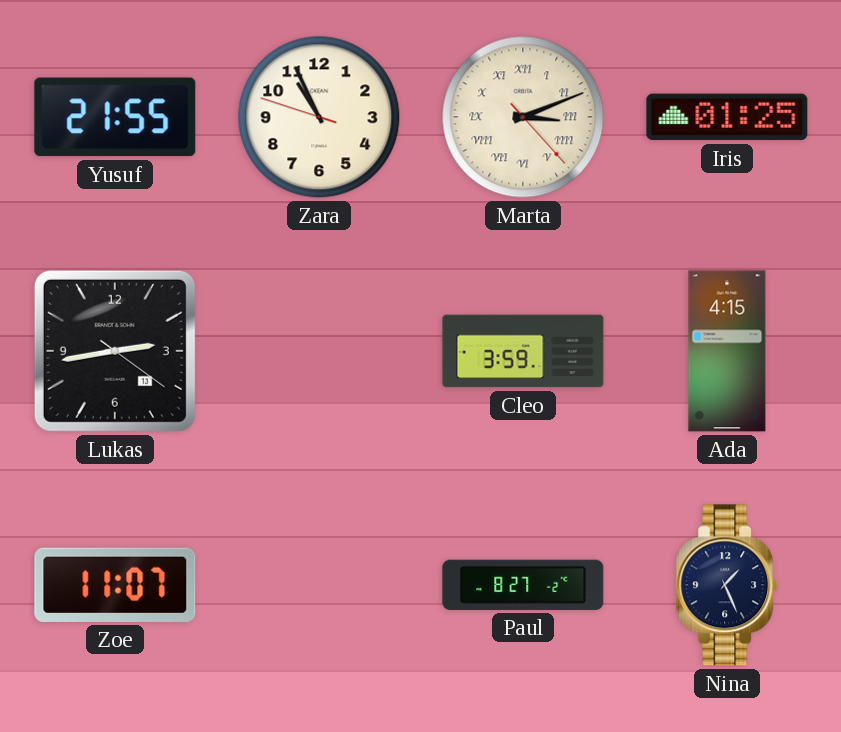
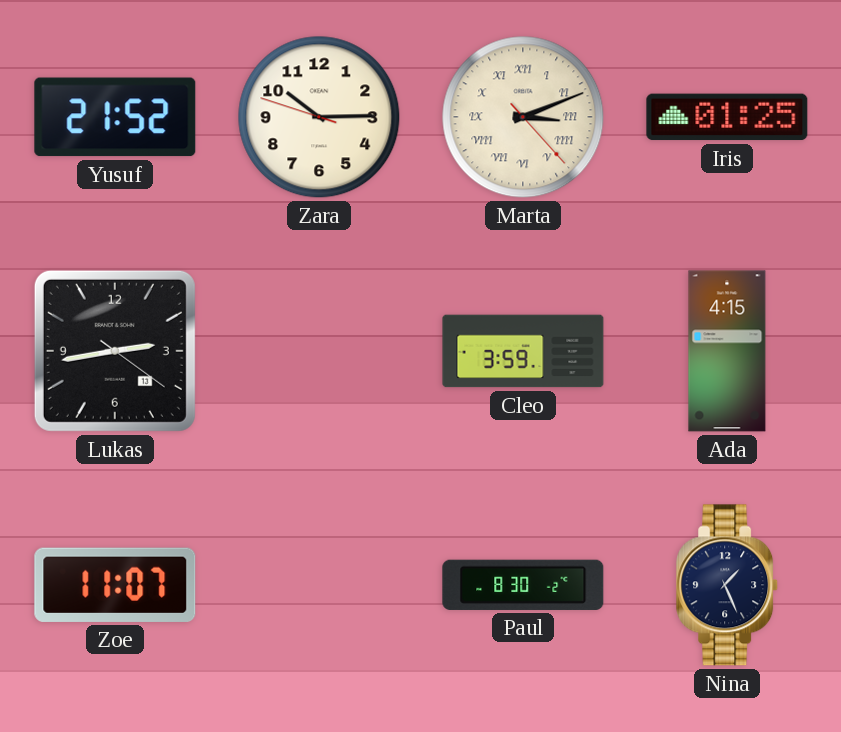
Yusuf: 21:55 -> 21:52 (115, 117)
Zara: 10:55 -> 10:14 (319, 117)
Paul: 8:27 -> 8:30 (523, 585)
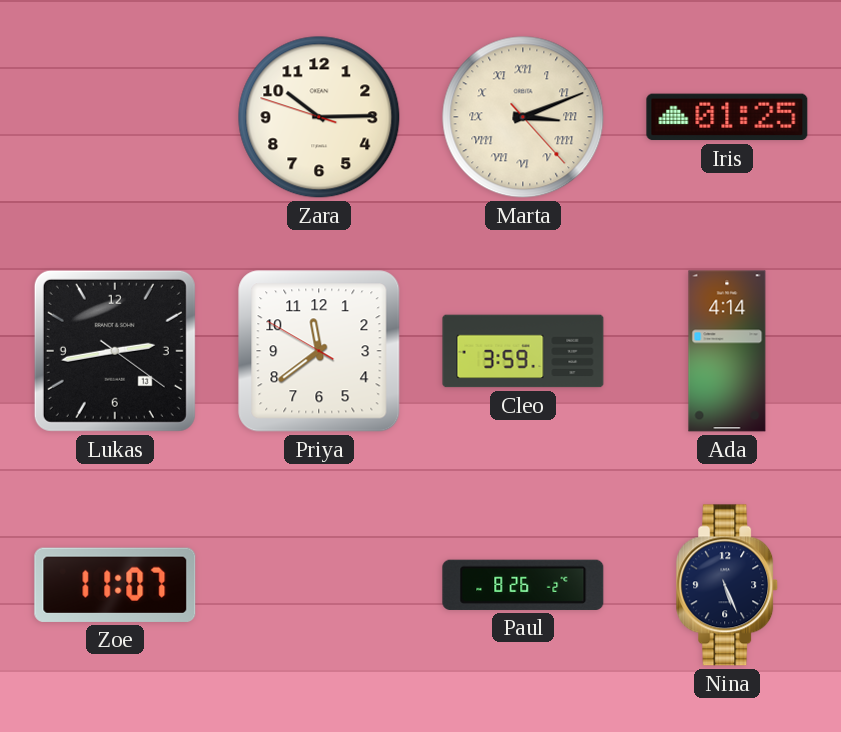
Yusuf: 21:52 -> none (115, 117)
Priya: none -> 11:38 (319, 351)
Ada: 4:15 -> 4:14 (727, 351)
Paul: 8:30 -> 8:26 (523, 585)
Nina: 1:26 -> 5:26 (728, 585)
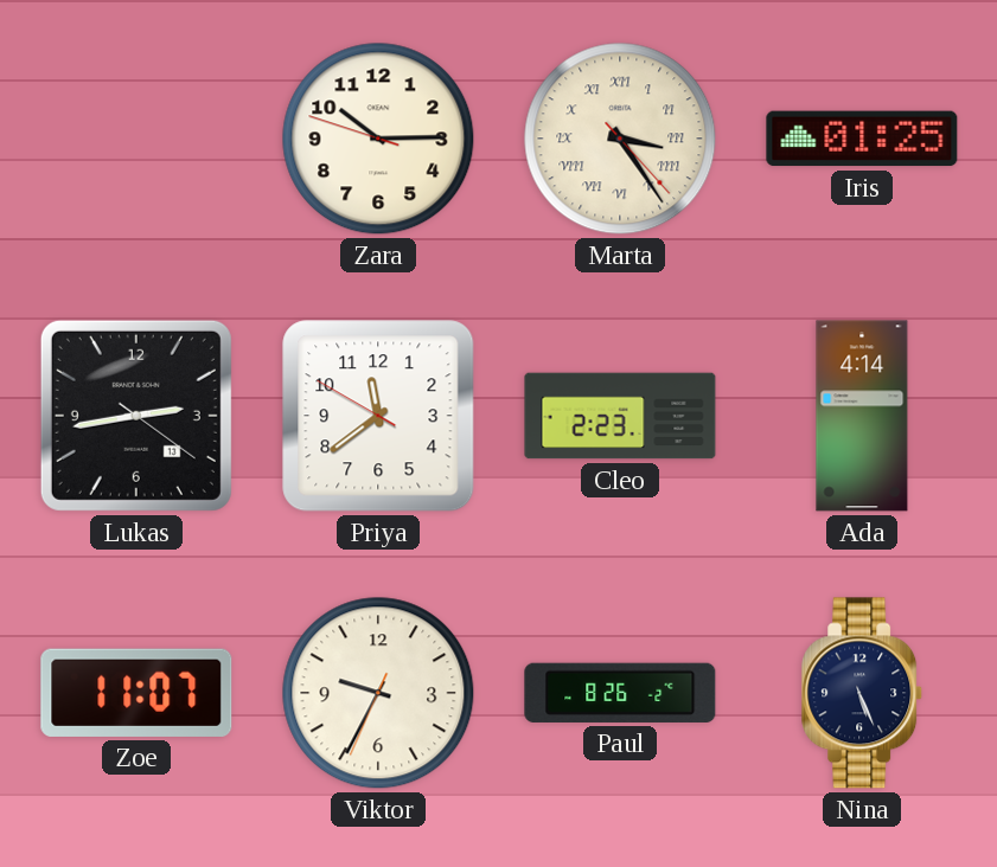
Marta: 3:11 -> 3:24 (620, 139)
Cleo: 3:59 -> 2:23 (620, 416)
Viktor: none -> 9:34 (378, 693)
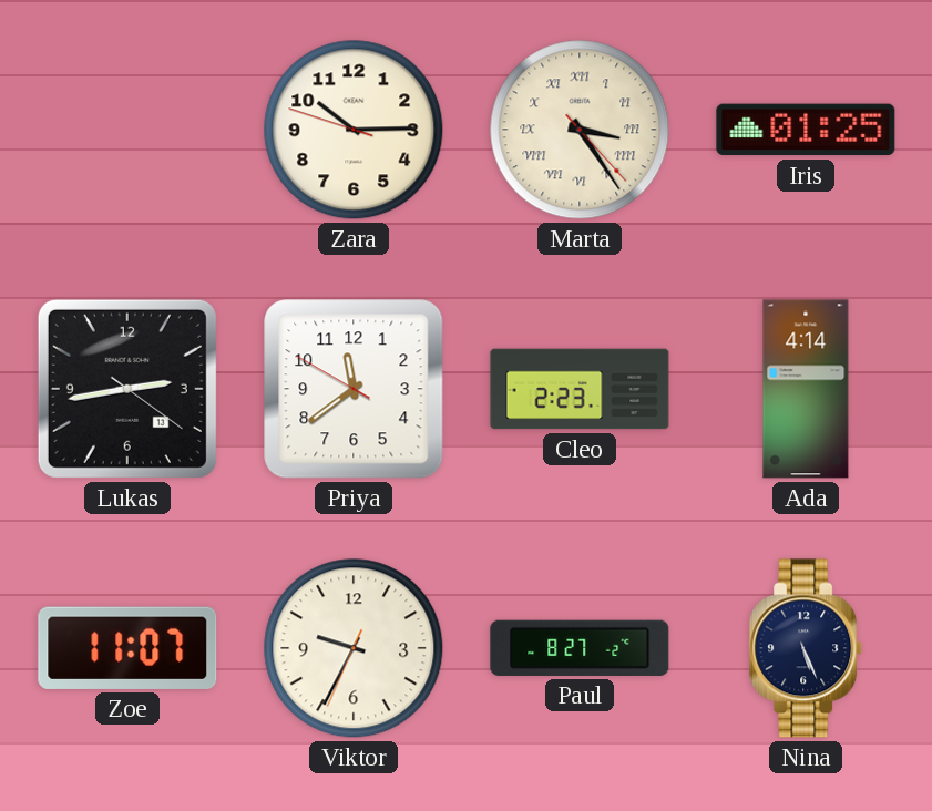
Paul: 8:26 -> 8:27 (580, 648)
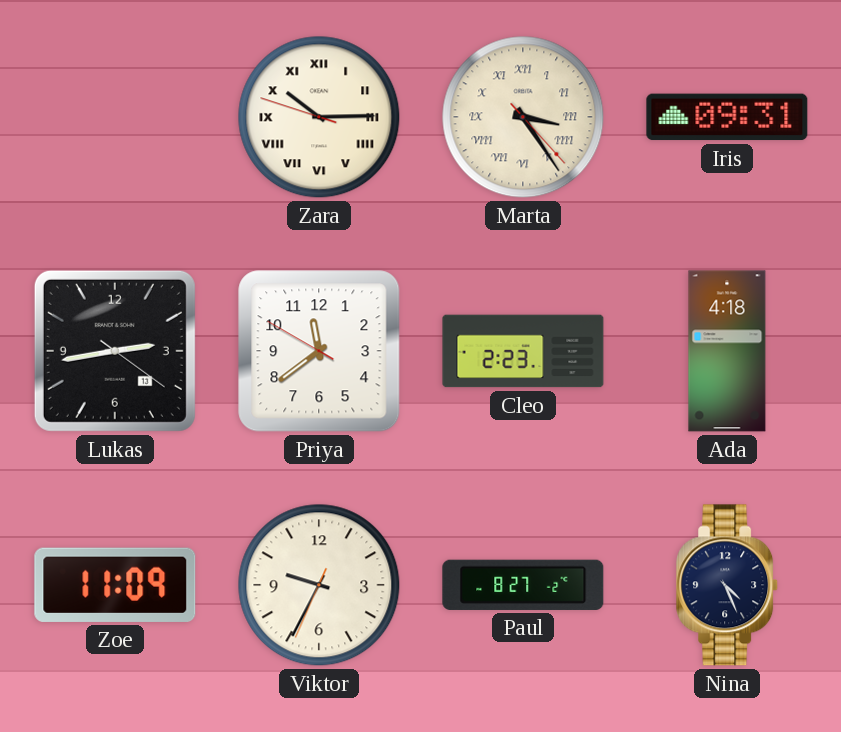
Zara numerals: Arabic -> Roman (319, 117)
Iris: 01:25 -> 09:31 (727, 117)
Ada: 4:14 -> 4:18 (727, 351)
Zoe: 11:07 -> 11:09 (115, 585)
Nina: 5:26 -> 4:26 (728, 585)
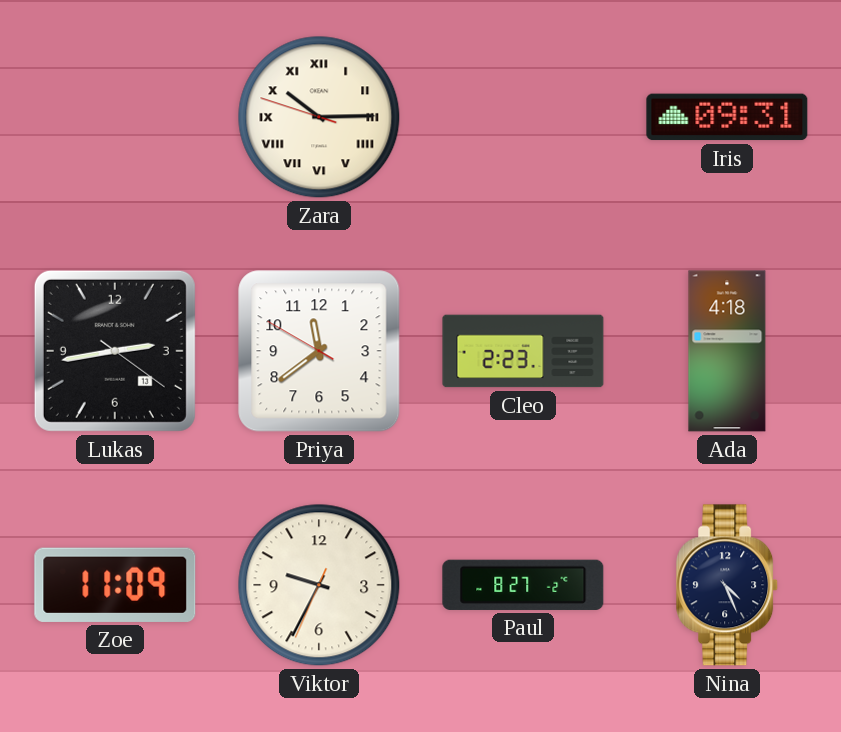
Marta: 3:24 -> none (523, 117)
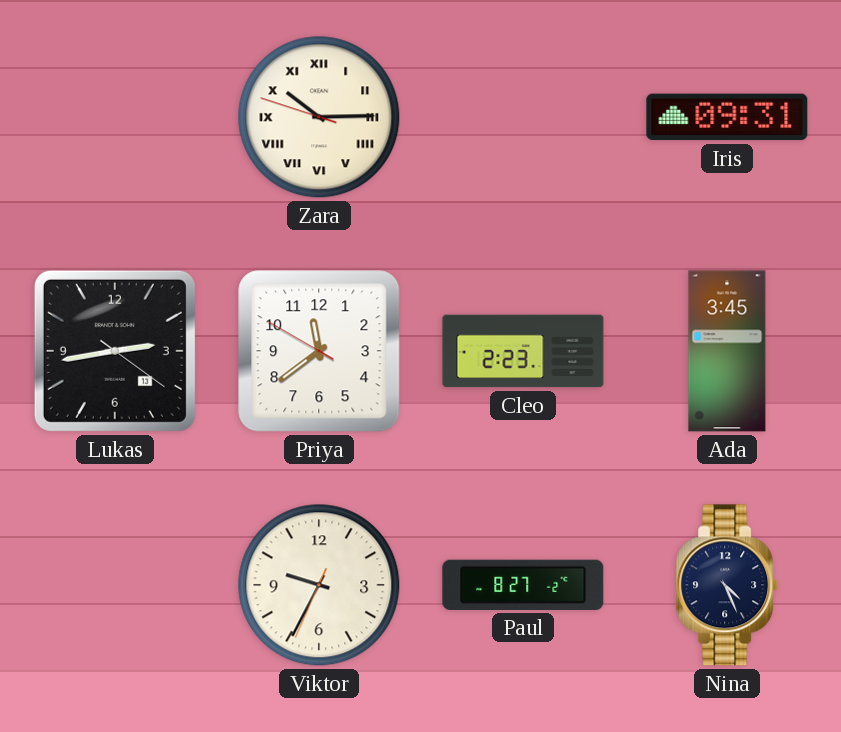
Ada: 4:18 -> 3:45 (727, 351)
Zoe: 11:09 -> none (115, 585)
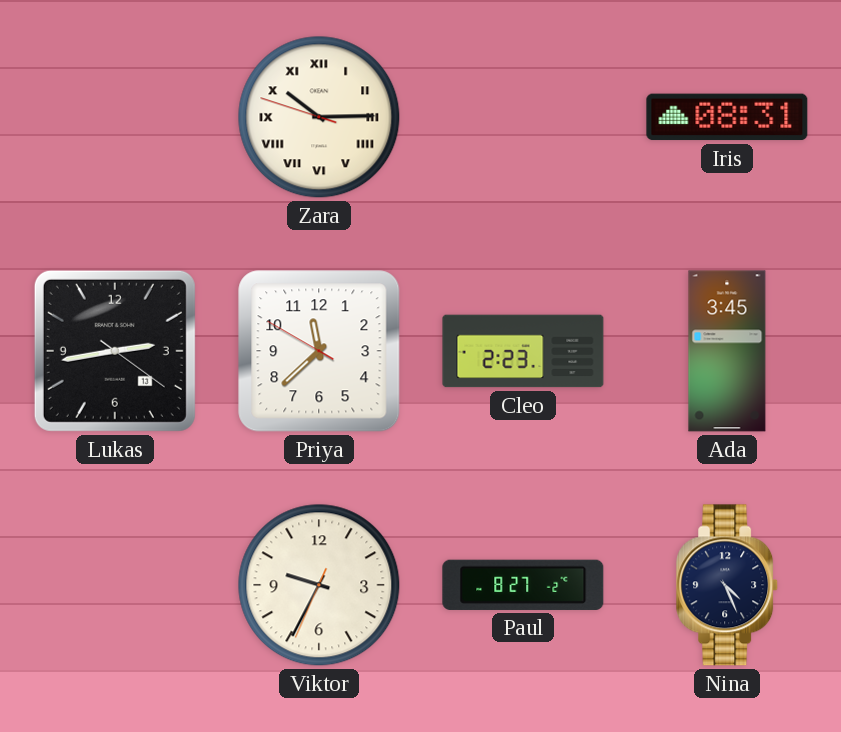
Iris: 09:31 -> 08:31 (727, 117)
Priya: 11:38 -> 11:37 (319, 351)
